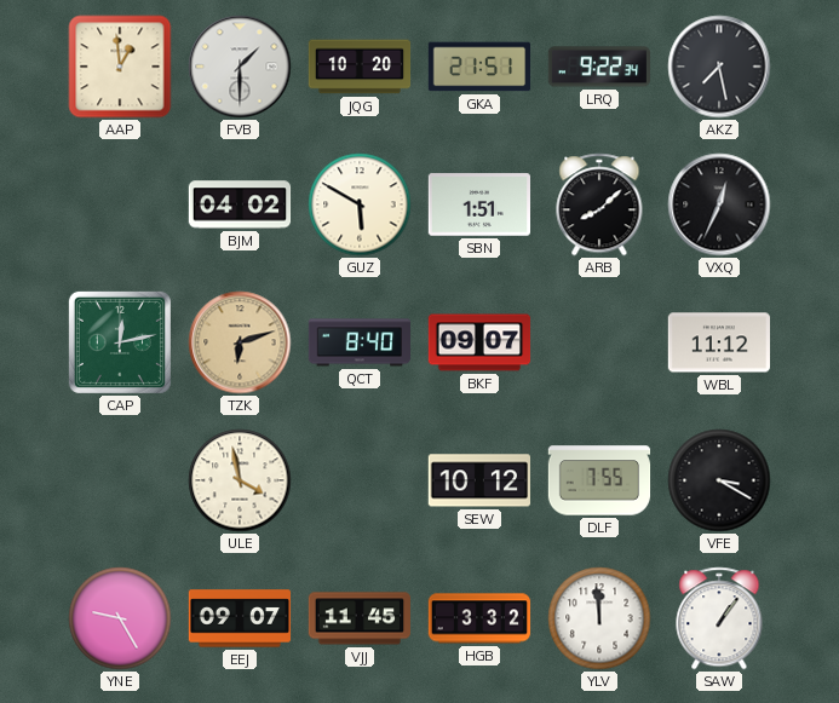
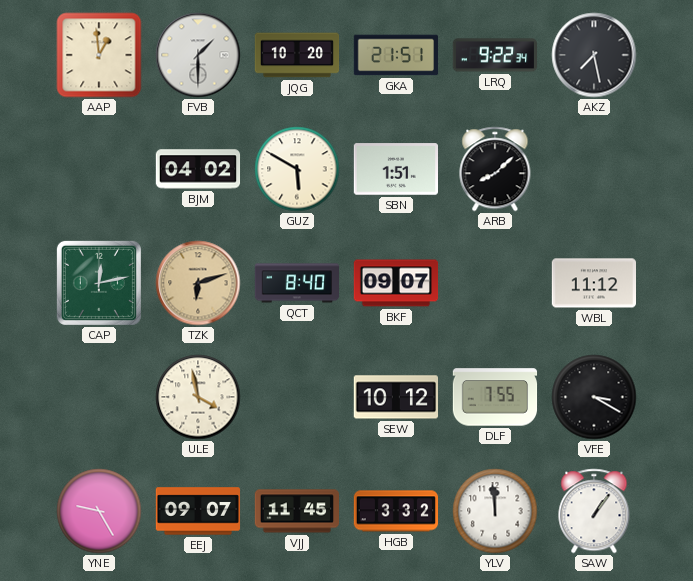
VXQ: 12:34 -> none (719, 204)
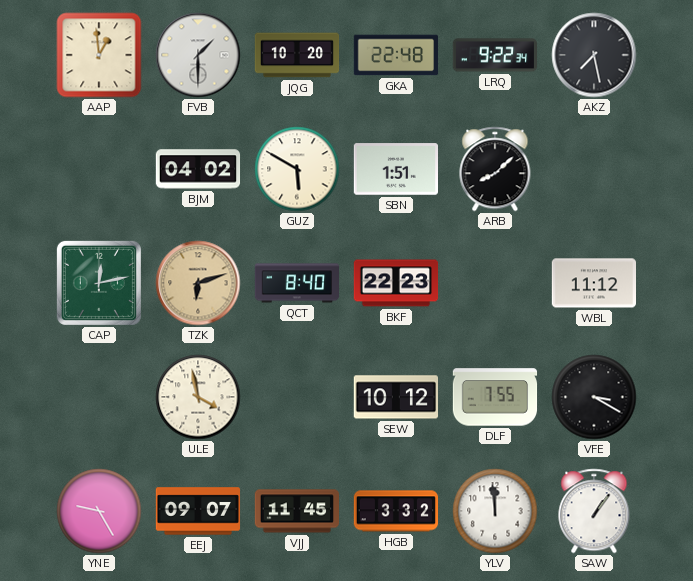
GKA: 21:51 -> 22:48 (396, 55)
BKF: 09:07 -> 22:23 (396, 283)
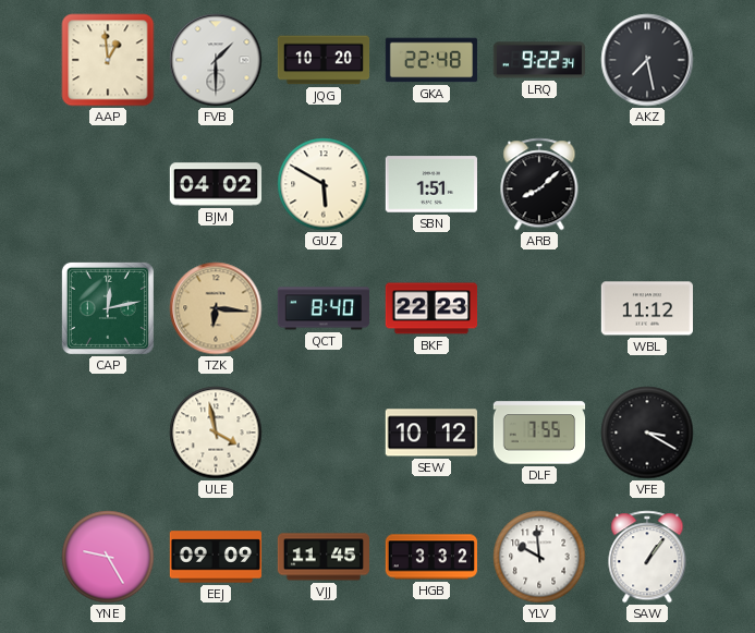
TZK: 6:12 -> 6:16 (216, 308)
EEJ: 09:07 -> 09:09 (216, 557)
YLV: 11:59 -> 9:59 (539, 557)
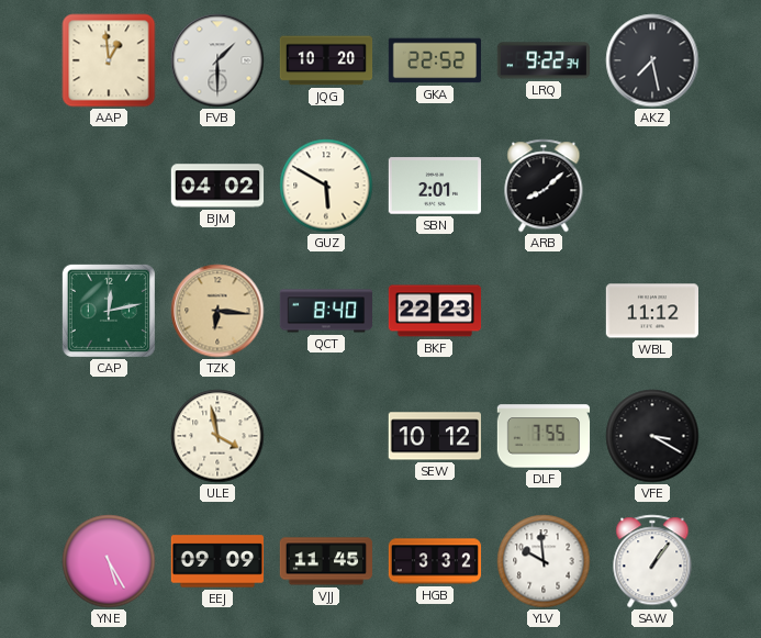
GKA: 22:48 -> 22:52 (435, 60)
SBN: 1:51 -> 2:01 (434, 186)
YNE: 9:25 -> 5:25 (109, 561)
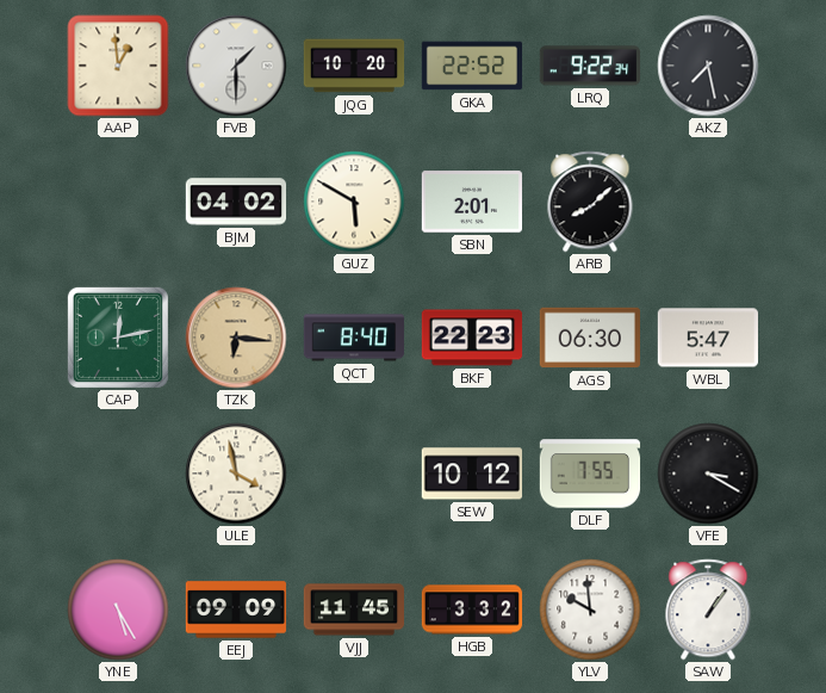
AGS: none -> 06:30 (589, 338)
WBL: 11:12 -> 5:47 (707, 338)
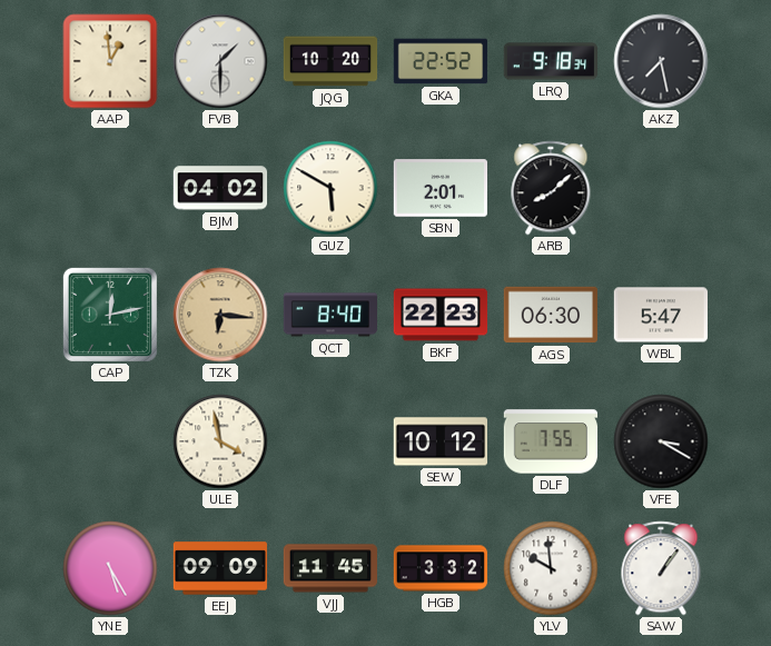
LRQ: 9:22 -> 9:18 (550, 61)
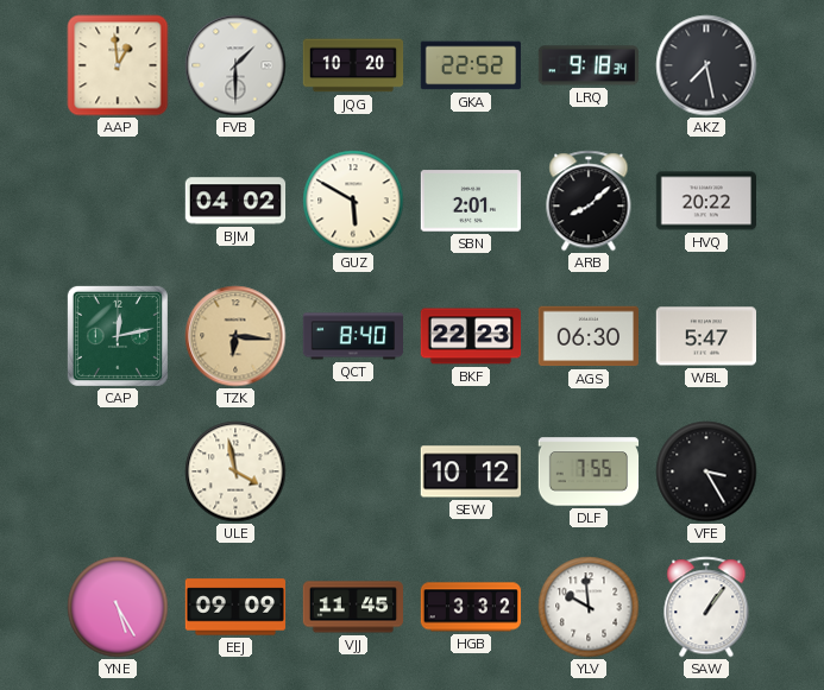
HVQ: none -> 20:22 (705, 201)
VFE: 3:20 -> 3:25 (706, 471)
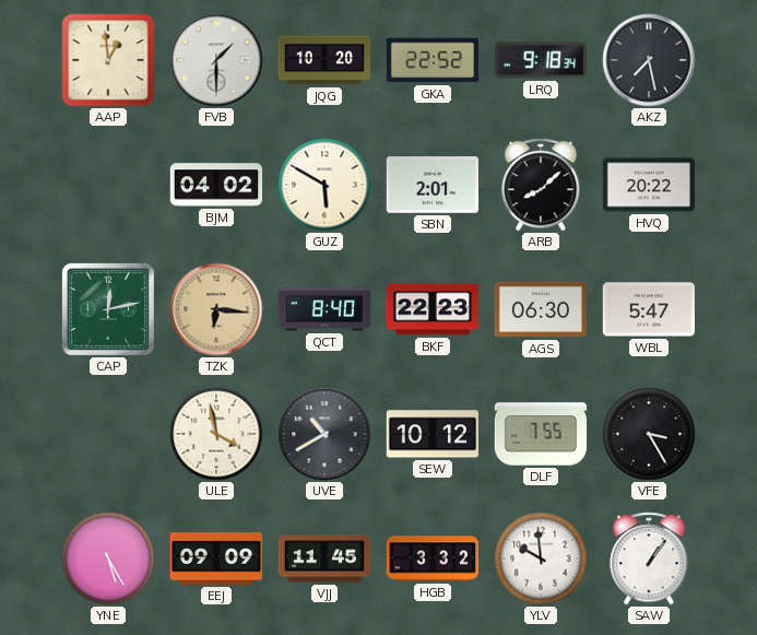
UVE: none -> 10:40 (324, 434)
